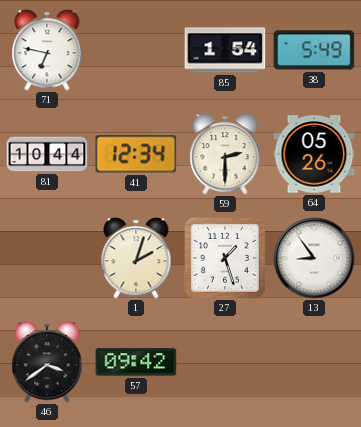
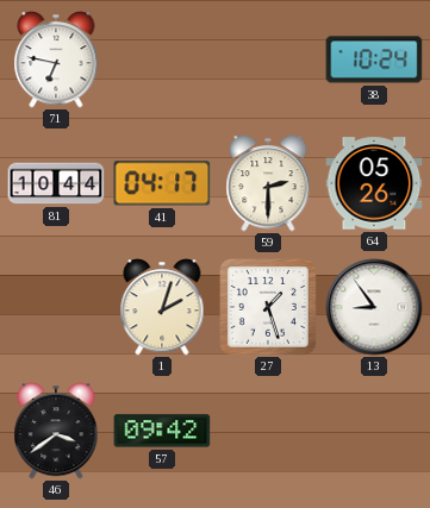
85: 1:54 -> none (225, 50)
38: 5:49 -> 10:24 (374, 59)
41: 12:34 -> 04:17 (162, 183)
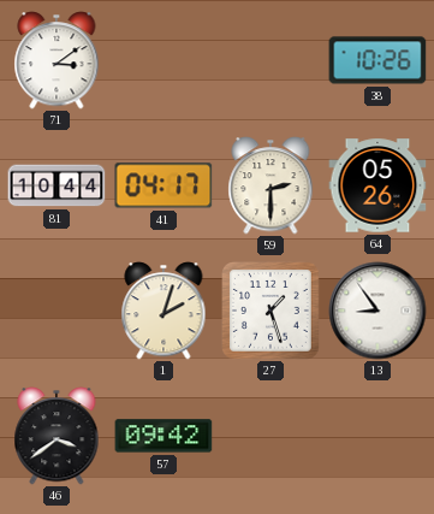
71: 6:47 -> 3:09 (57, 60)
38: 10:24 -> 10:26 (377, 60)
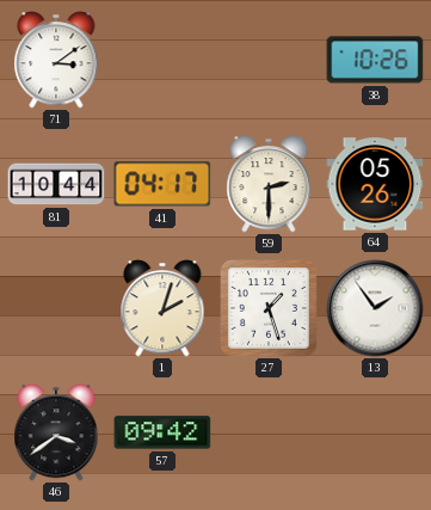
13: 8:54 -> 1:54 (375, 308)
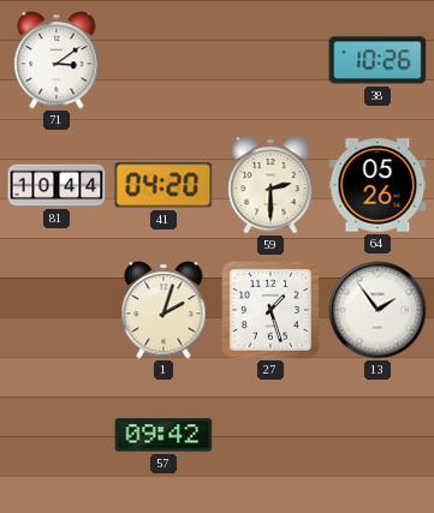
41: 04:17 -> 04:20 (164, 185)
46: 3:39 -> none (56, 432)
